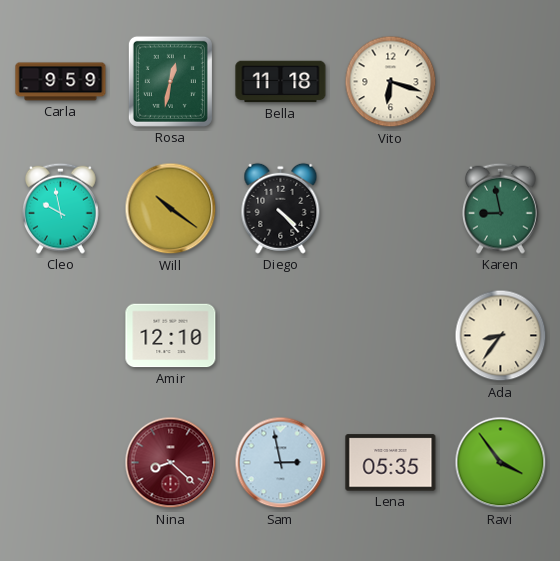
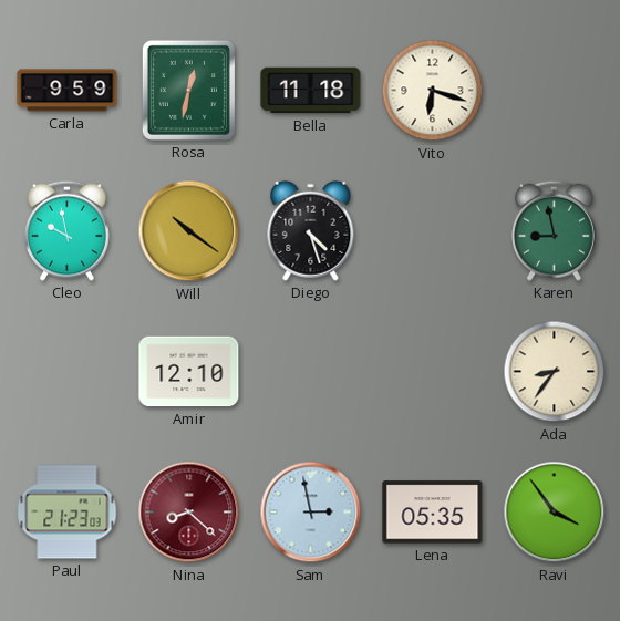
Diego: 4:23 -> 4:27 (311, 230)
Paul: none -> 21:23 (68, 513)
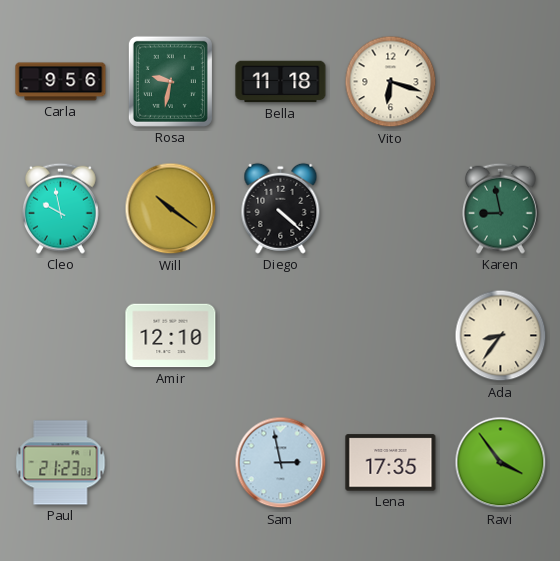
Carla: 9:59 -> 9:56 (61, 82)
Rosa: 12:32 -> 9:32 (170, 81)
Diego: 4:27 -> 4:22 (281, 208)
Nina: 8:22 -> none (189, 513)
Lena: 05:35 -> 17:35 (391, 463)
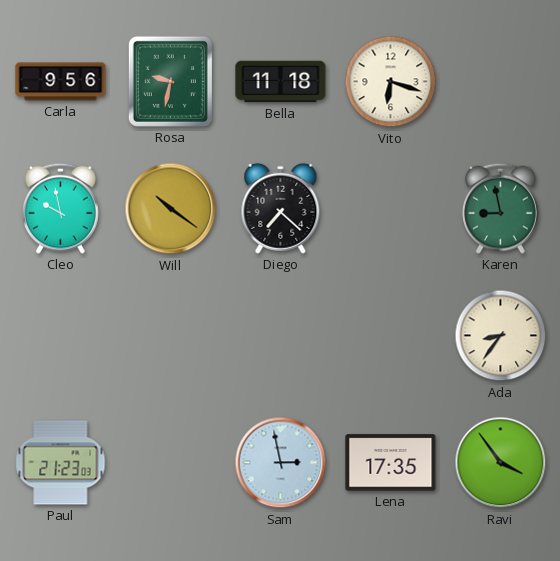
Diego: 4:22 -> 7:22 (281, 208)
Amir: 12:10 -> none (171, 336)
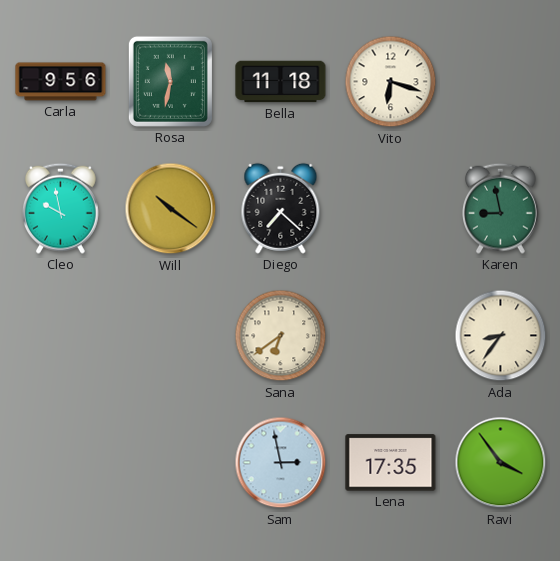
Rosa: 9:32 -> 11:32 (170, 81)
Sana: none -> 6:39 (281, 336)
Paul: 21:23 -> none (61, 463)
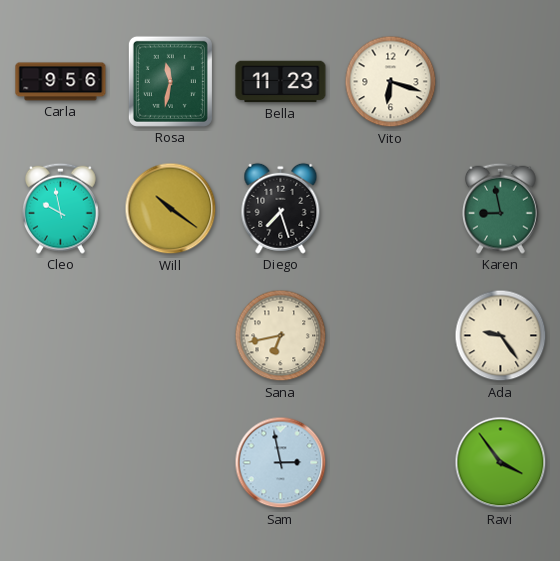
Bella: 11:18 -> 11:23 (281, 82)
Diego: 7:22 -> 7:27 (281, 208)
Sana: 6:39 -> 6:43 (281, 336)
Ada: 8:36 -> 9:24 (501, 336)
Lena: 17:35 -> none (391, 463)
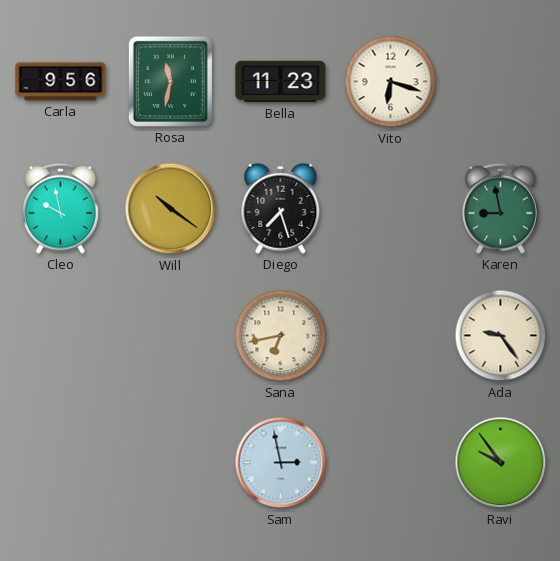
Ravi: 3:54 -> 9:54 (501, 463)
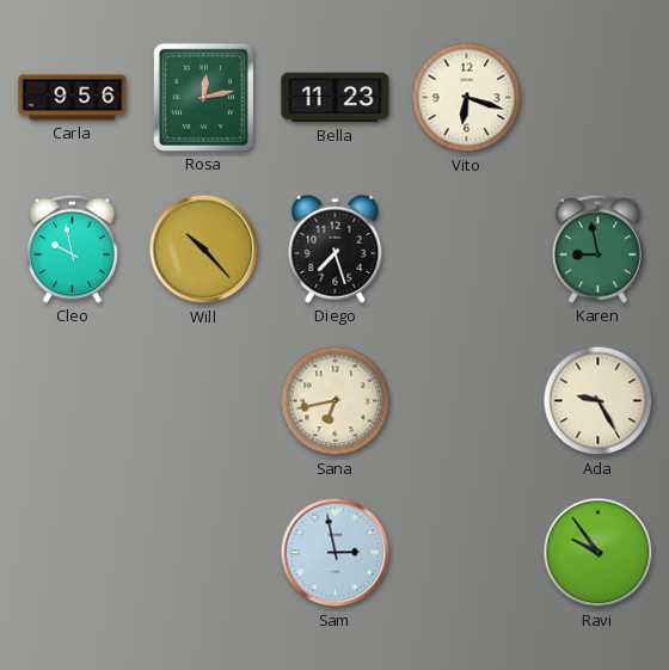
Rosa: 11:32 -> 12:13 (203, 97)
Will: 10:21 -> 10:23 (204, 250)
Ada: 9:24 -> 9:25 (599, 401)
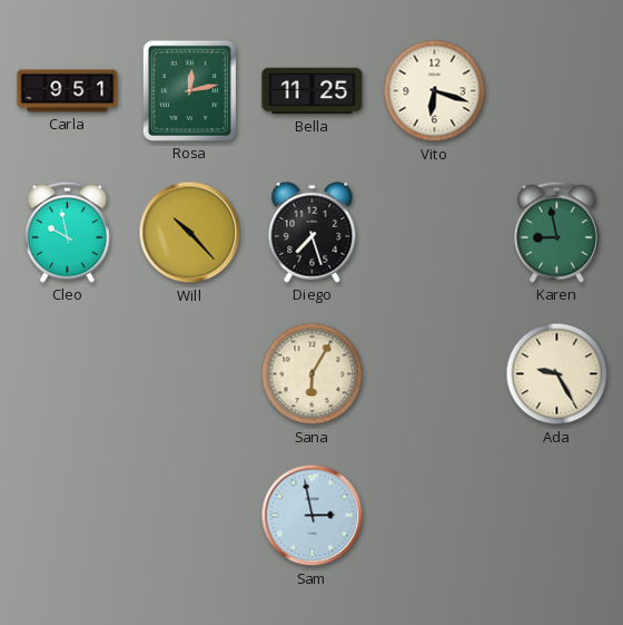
Carla: 9:56 -> 9:51 (68, 91)
Bella: 11:23 -> 11:25 (313, 91)
Sana: 6:43 -> 6:05 (313, 374)
Ravi: 9:54 -> none (599, 553)
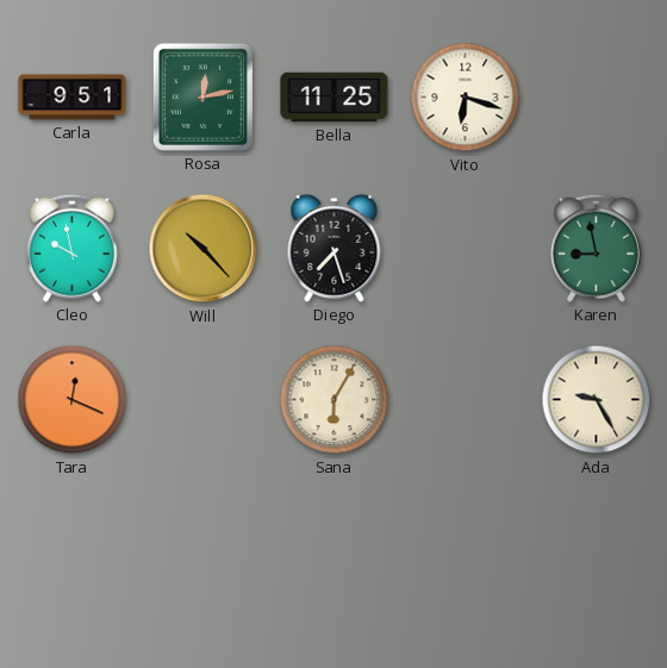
Tara: none -> 12:19 (73, 400)
Sam: 2:58 -> none (313, 516)
